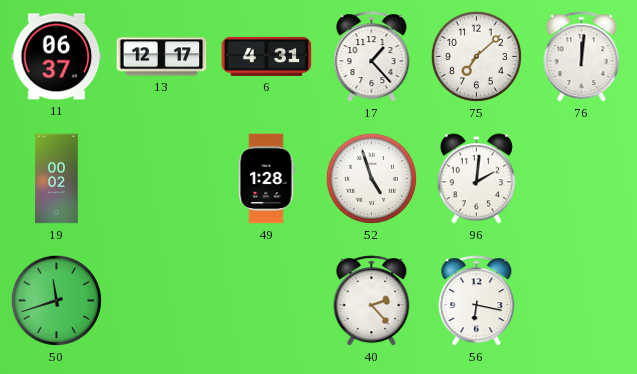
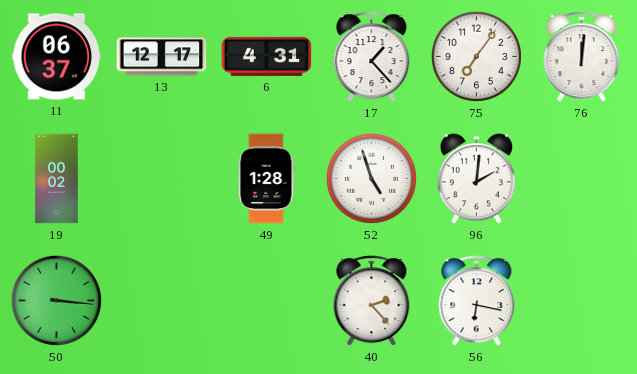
75: 7:08 -> 7:06 (476, 56)
50: 11:42 -> 3:16 (56, 300)
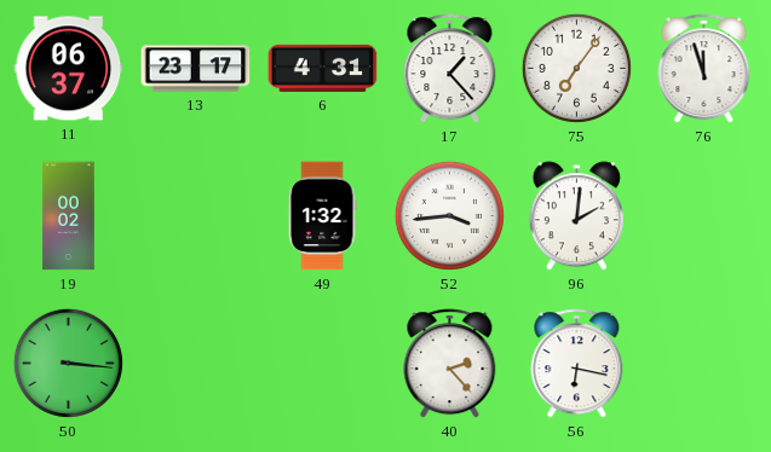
13: 12:17 -> 23:17 (196, 69)
76: 12:01 -> 11:57 (704, 69)
49: 1:28 -> 1:32 (322, 216)
52: 4:57 -> 3:44 (449, 215)
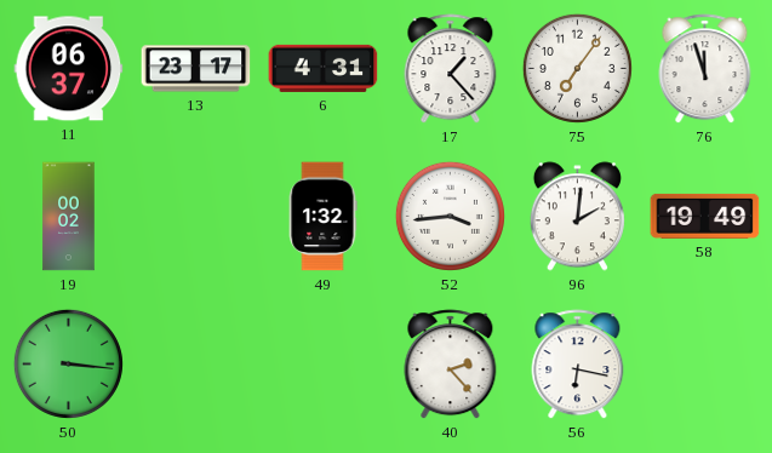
58: none -> 19:49 (705, 216)
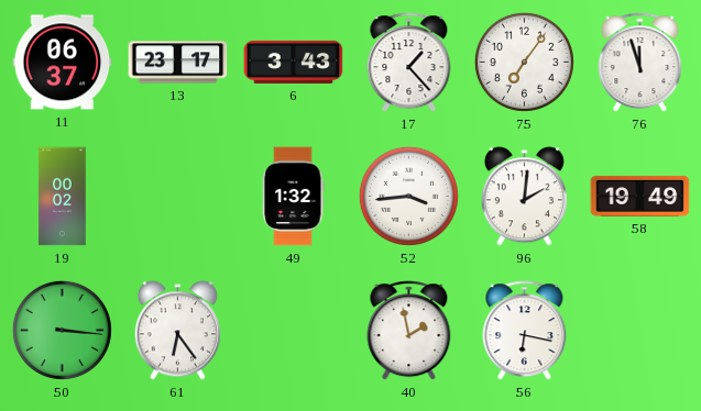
6: 4:31 -> 3:43 (294, 62)
61: none -> 6:24 (177, 331)
40: 2:23 -> 1:58 (409, 331)
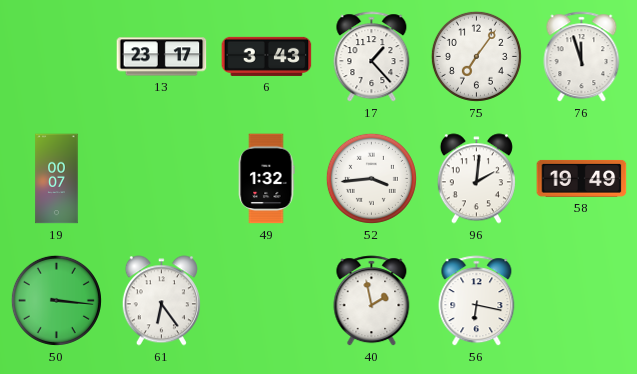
11: 06:37 -> none (63, 63)
19: 00:02 -> 00:07 (57, 179)
